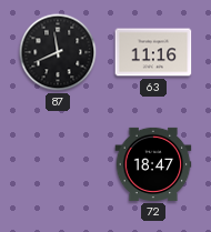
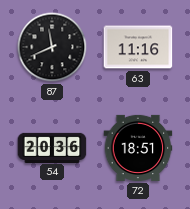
54: none -> 20:36 (52, 147)
72: 18:47 -> 18:51 (138, 148)
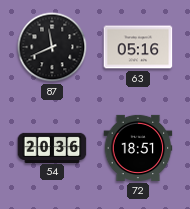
63: 11:16 -> 05:16 (138, 47)
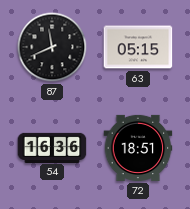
63: 05:16 -> 05:15 (138, 47)
54: 20:36 -> 16:36 (52, 147)
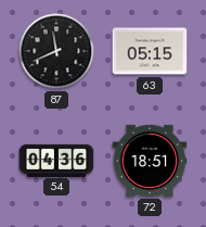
54: 16:36 -> 04:36 (56, 160)
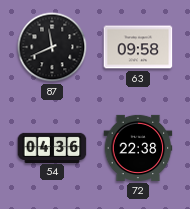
63: 05:15 -> 09:58 (138, 47)
72: 18:51 -> 22:38 (138, 148)
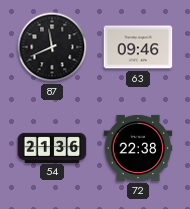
63: 09:58 -> 09:46 (138, 47)
54: 04:36 -> 21:36 (52, 147)
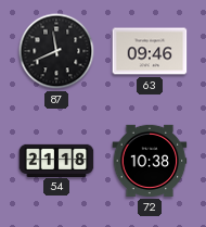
54: 21:36 -> 21:18 (56, 160)
72: 22:38 -> 10:38 (150, 161)
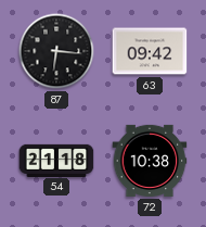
87: 11:41 -> 6:16 (56, 51)
63: 09:46 -> 09:42 (150, 51)
